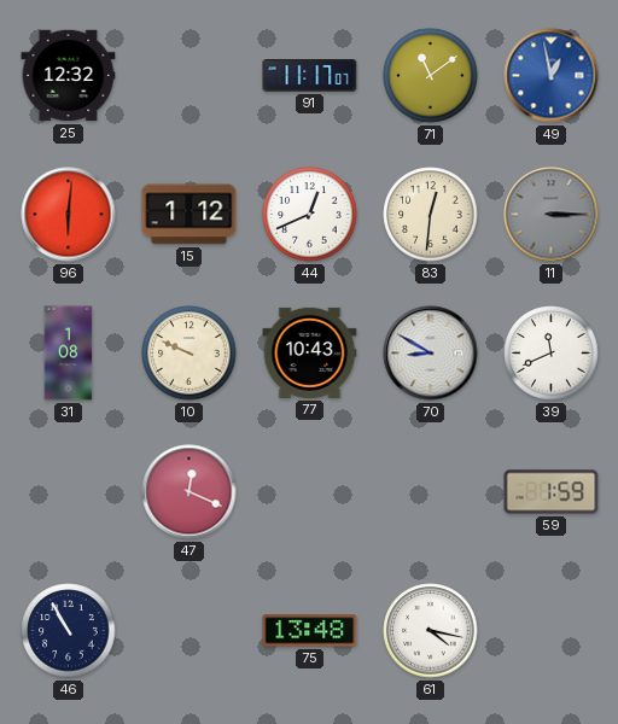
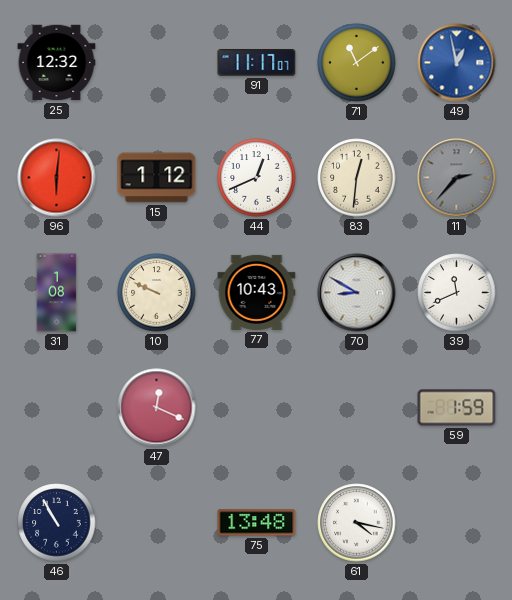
11: 3:15 -> 2:37 (457, 178)
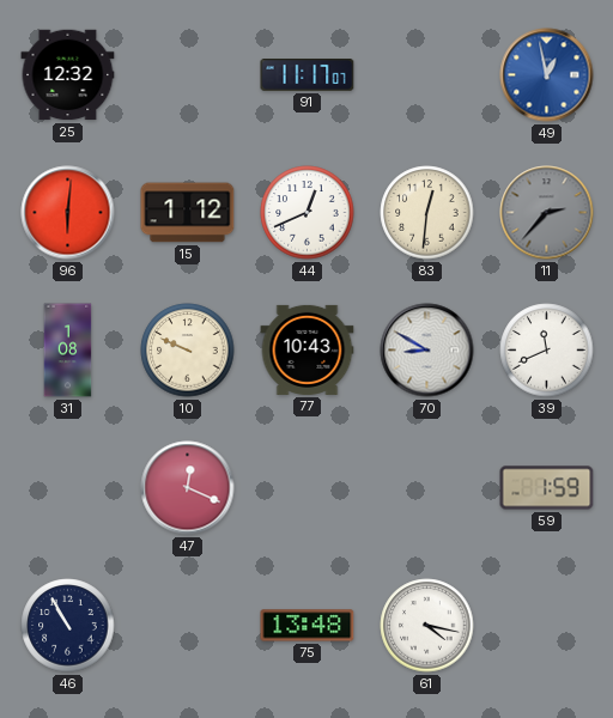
71: 11:09 -> none (357, 63)
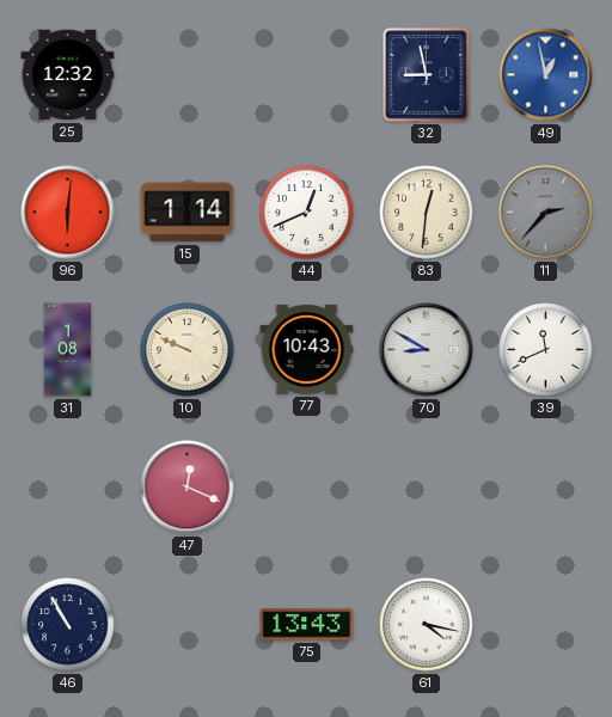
91: 11:17 -> none (308, 75)
32: none -> 8:58 (427, 75)
15: 1:12 -> 1:14 (188, 213)
59: 1:59 -> none (547, 488)
75: 13:48 -> 13:43 (307, 625)
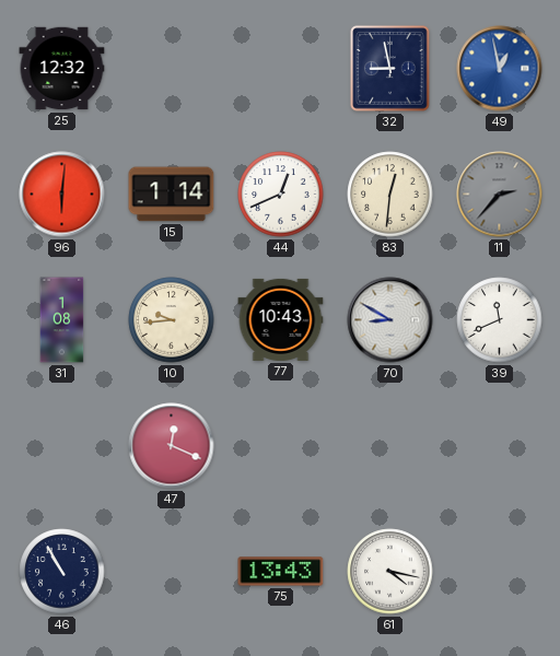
10: 9:49 -> 9:44 (172, 320)
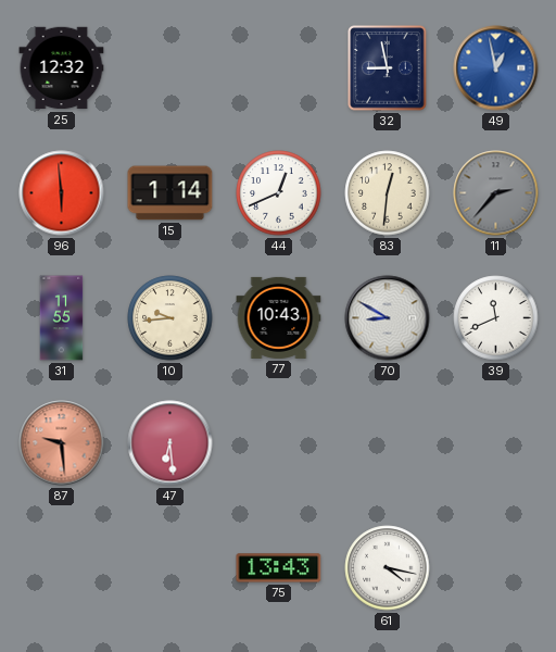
96: 6:01 -> 5:59 (62, 193)
31: 1:08 -> 11:55 (62, 318)
87: none -> 9:29 (62, 443)
47: 12:19 -> 6:29 (170, 443)
46: 10:55 -> none (62, 572)
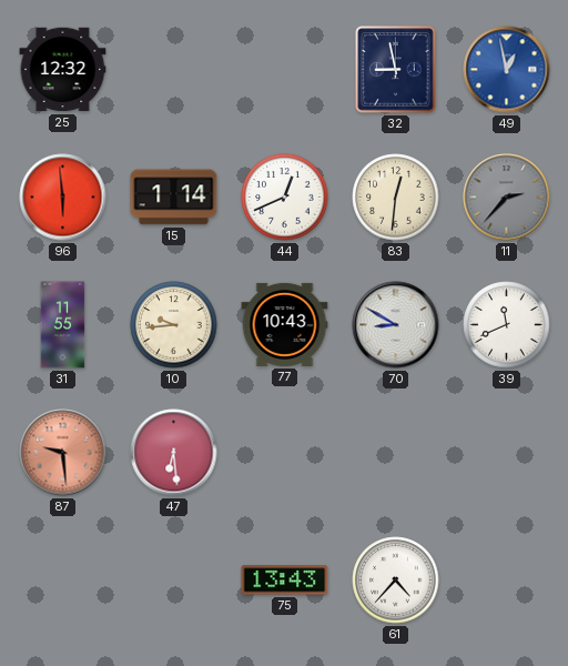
61: 4:17 -> 4:37 (396, 581)
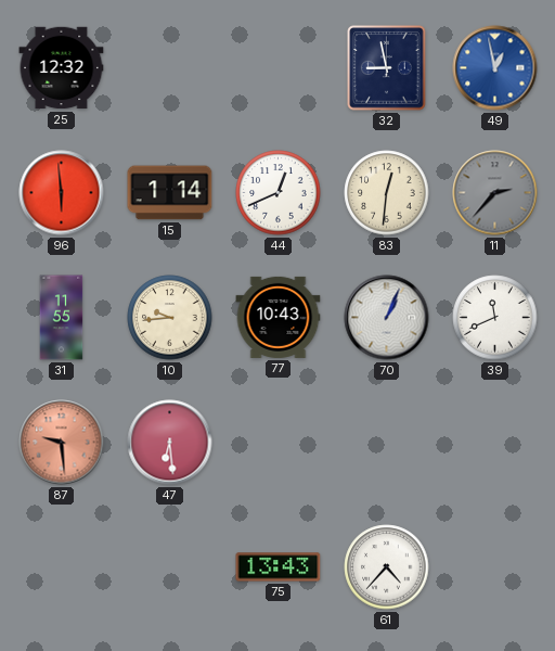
70: 8:50 -> 1:04 (387, 318)
